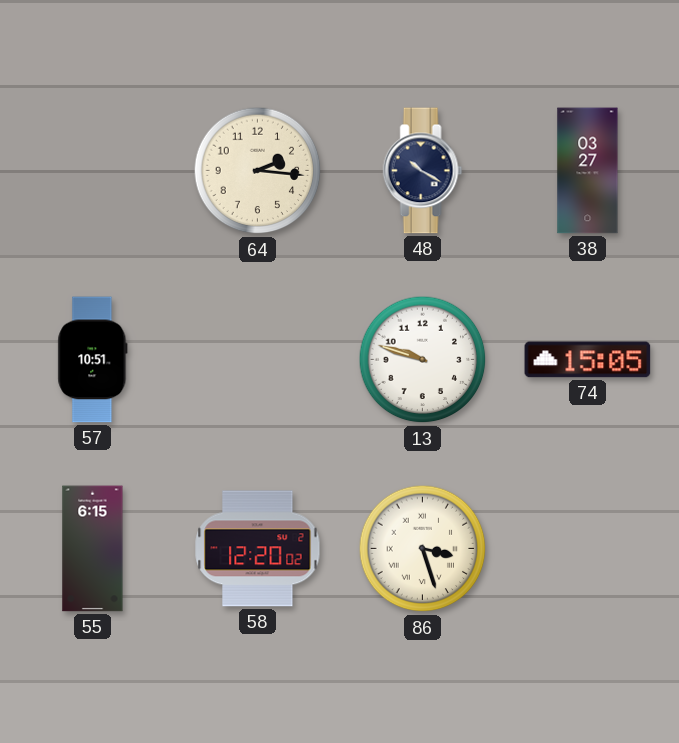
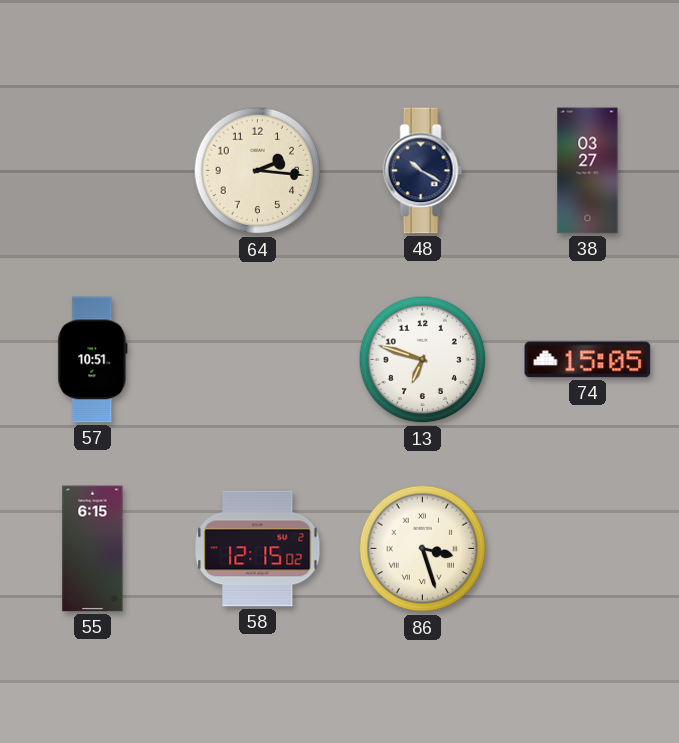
13: 9:48 -> 6:48 (423, 360)
58: 12:20 -> 12:15 (258, 549)
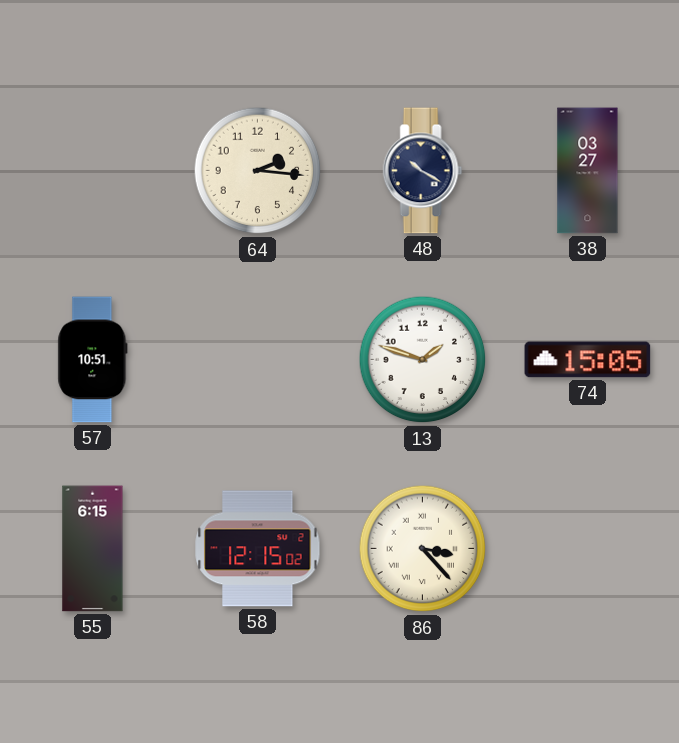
13: 6:48 -> 1:48 (423, 360)
86: 3:27 -> 3:23 (423, 549)
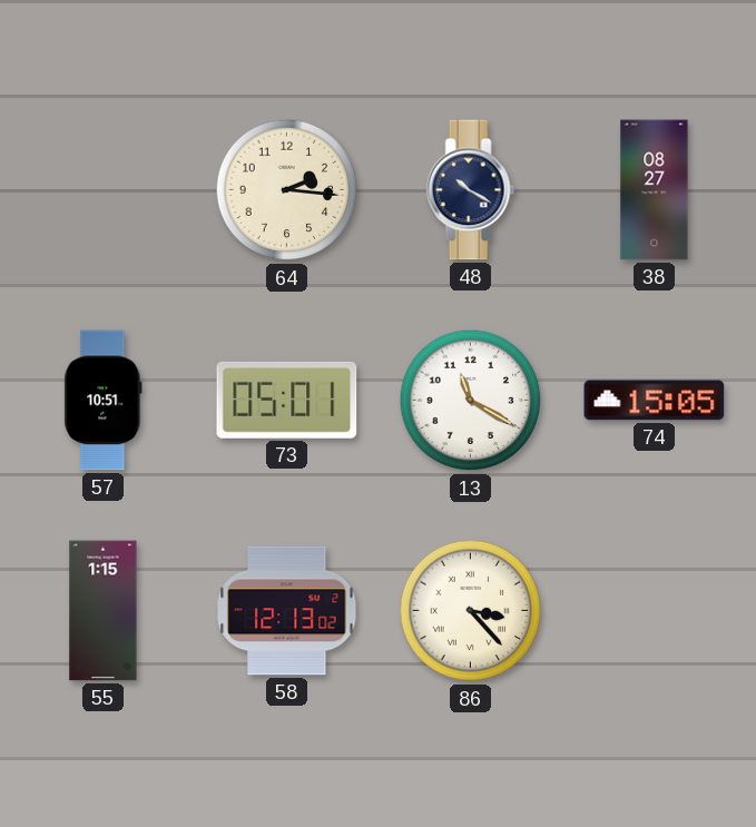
38: 03:27 -> 08:27 (655, 190)
73: none -> 05:01 (287, 400)
13: 1:48 -> 11:20 (471, 401)
55: 6:15 -> 1:15 (104, 611)
58: 12:15 -> 12:13 (287, 611)
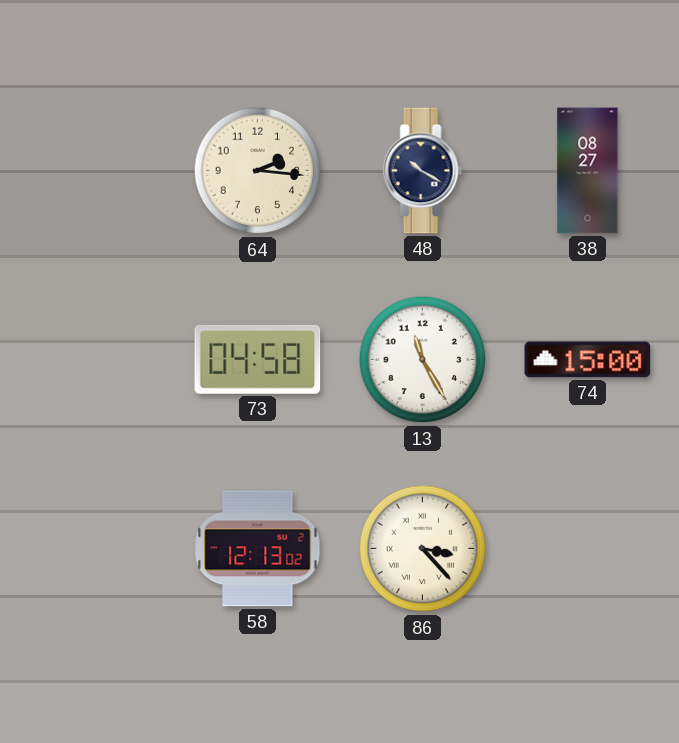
57: 10:51 -> none (104, 401)
73: 05:01 -> 04:58 (258, 359)
13: 11:20 -> 11:25 (423, 360)
74: 15:05 -> 15:00 (588, 360)
55: 1:15 -> none (104, 611)
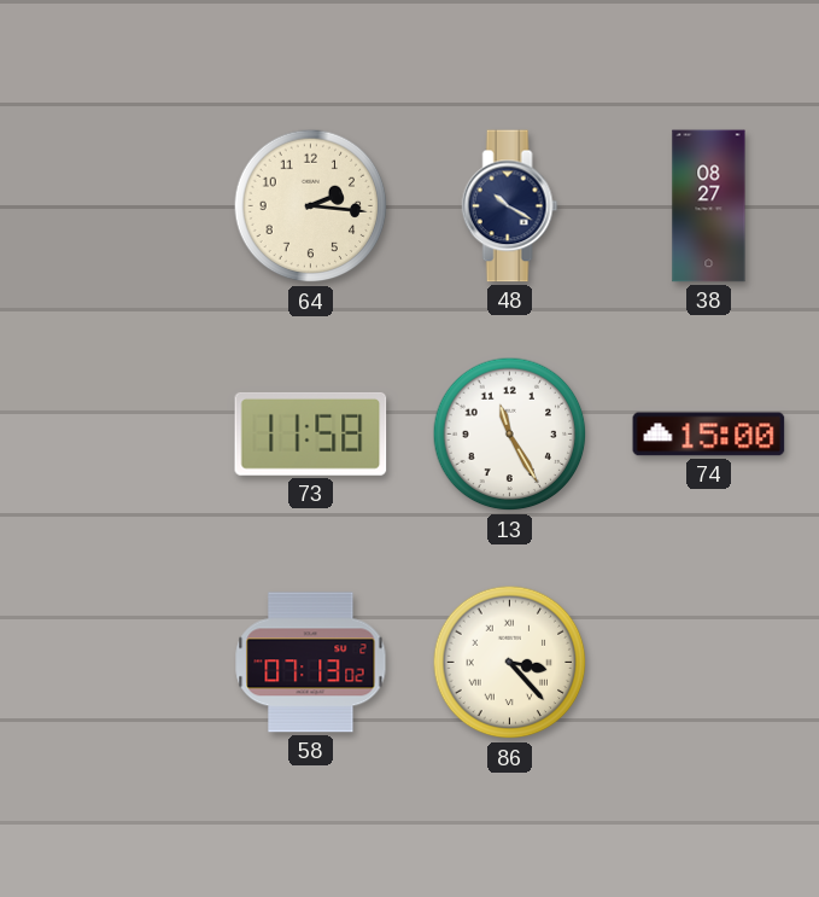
73: 04:58 -> 11:58 (311, 433)
58: 12:13 -> 07:13 (311, 663)
